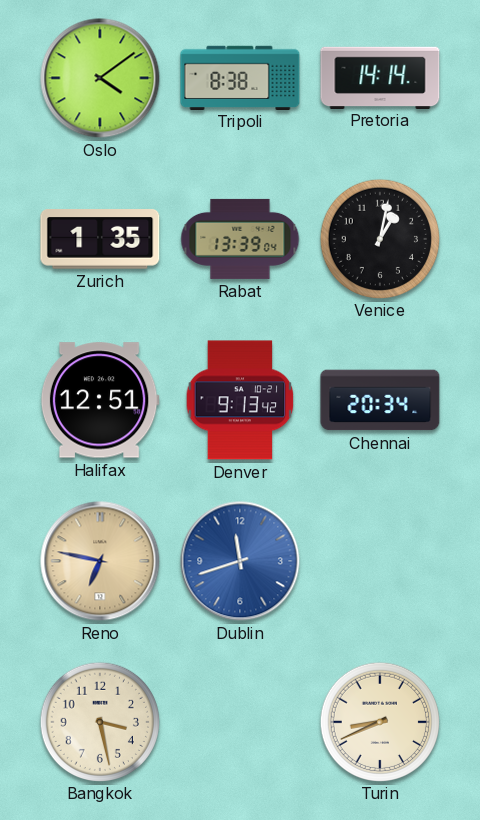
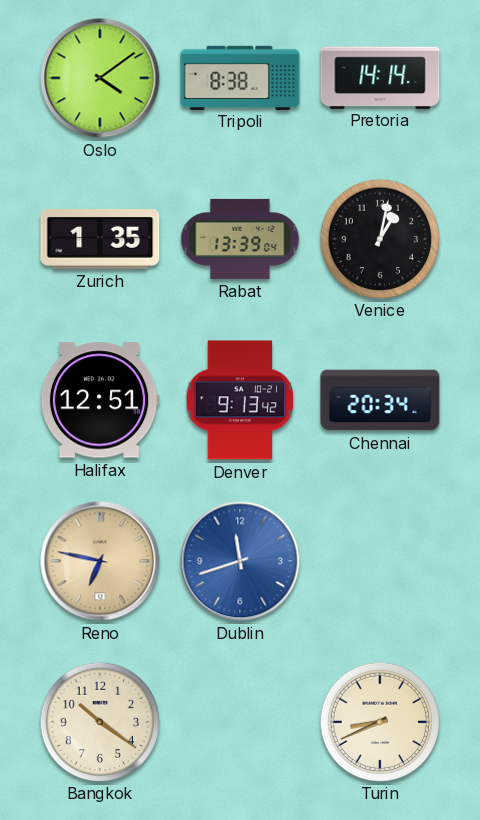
Bangkok: 3:28 -> 10:21 (99, 721)
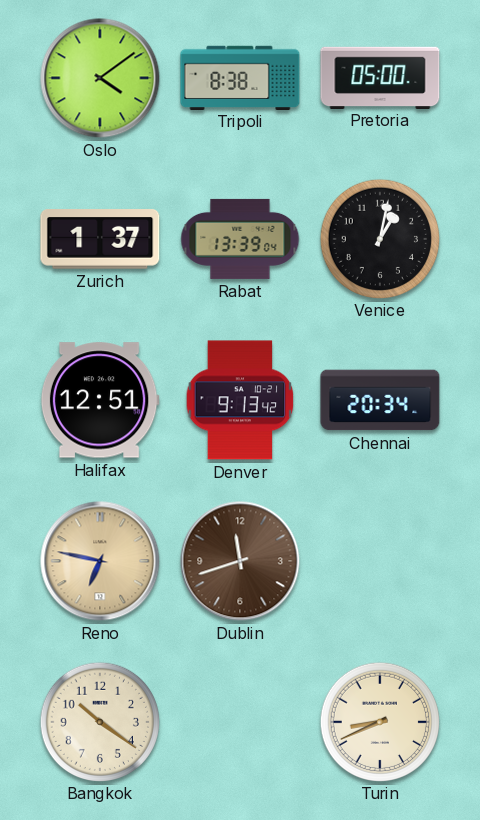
Pretoria: 14:14 -> 05:00 (380, 77)
Zurich: 1:35 -> 1:37 (100, 240)
Dublin dial: blue -> brown (240, 561)
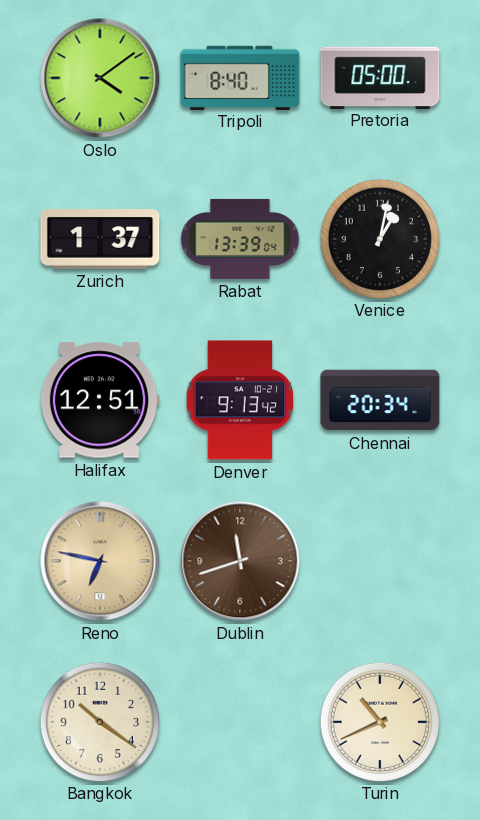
Tripoli: 8:38 -> 8:40 (240, 77)
Turin: 8:41 -> 10:41 (379, 721)
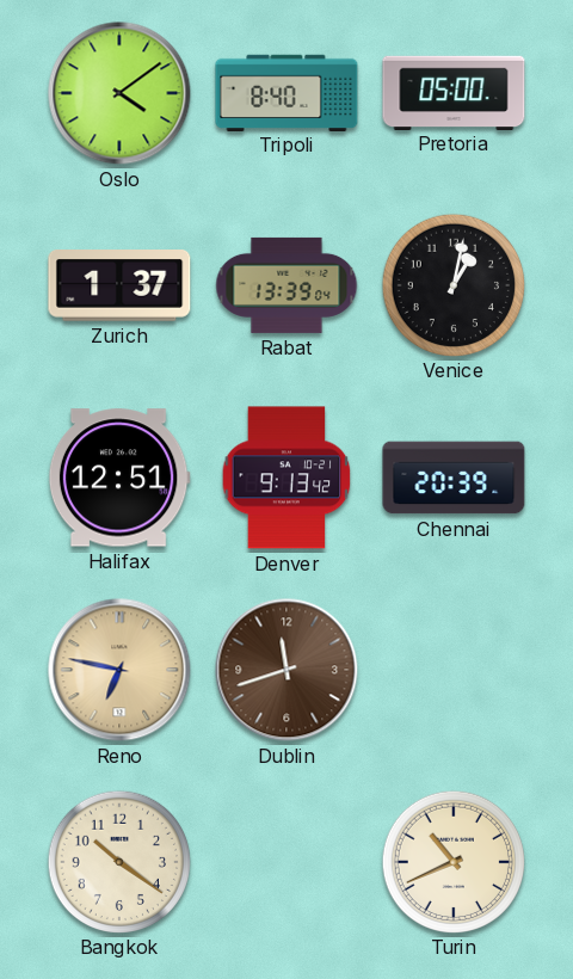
Chennai: 20:34 -> 20:39 (454, 478)
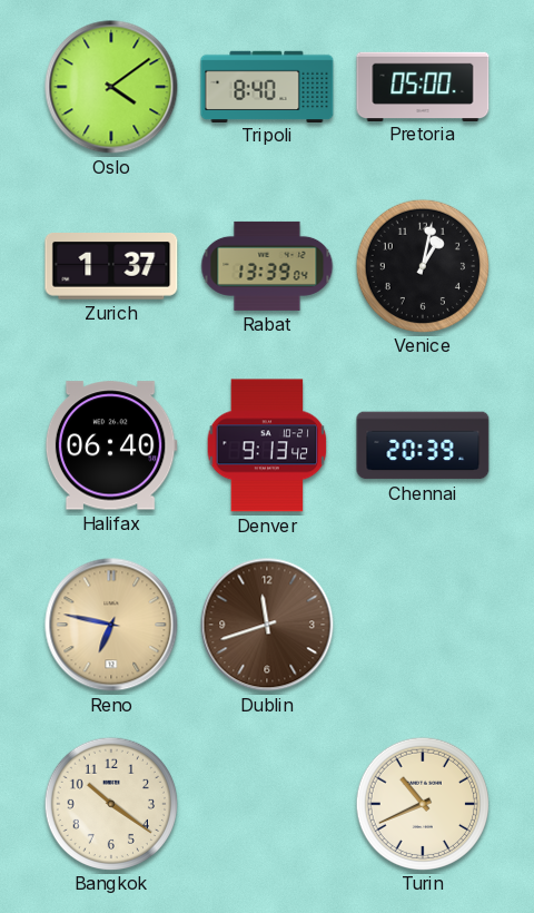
Halifax: 12:51 -> 06:40 (111, 445)
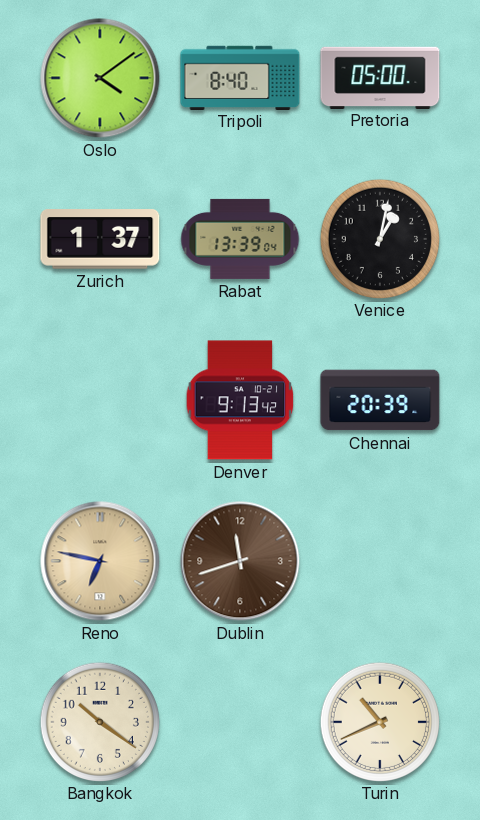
Halifax: 06:40 -> none (111, 445)
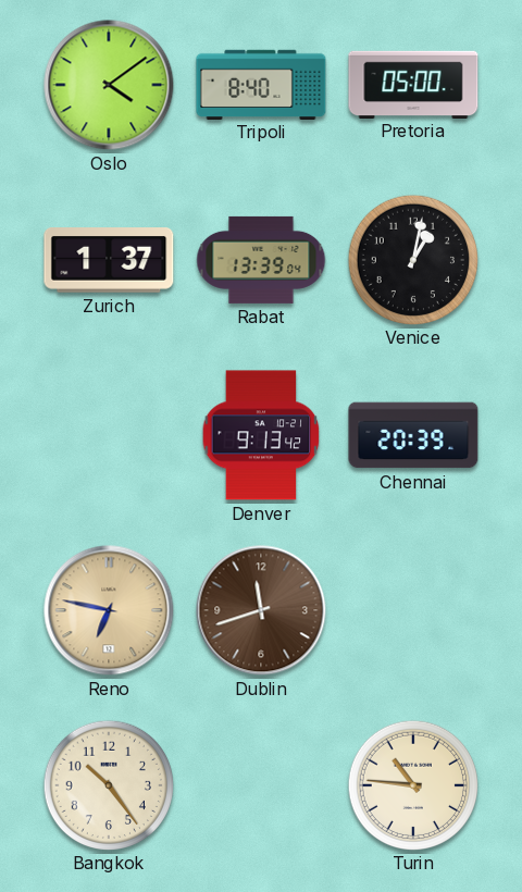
Bangkok: 10:21 -> 10:24 (108, 784)
Turin: 10:41 -> 10:46 (412, 784)
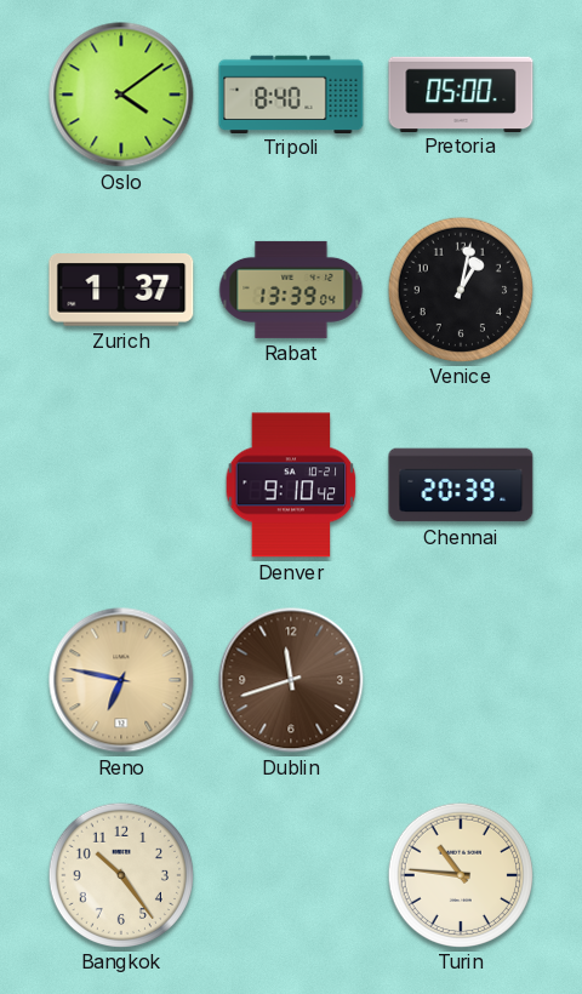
Denver: 9:13 -> 9:10 (291, 485)
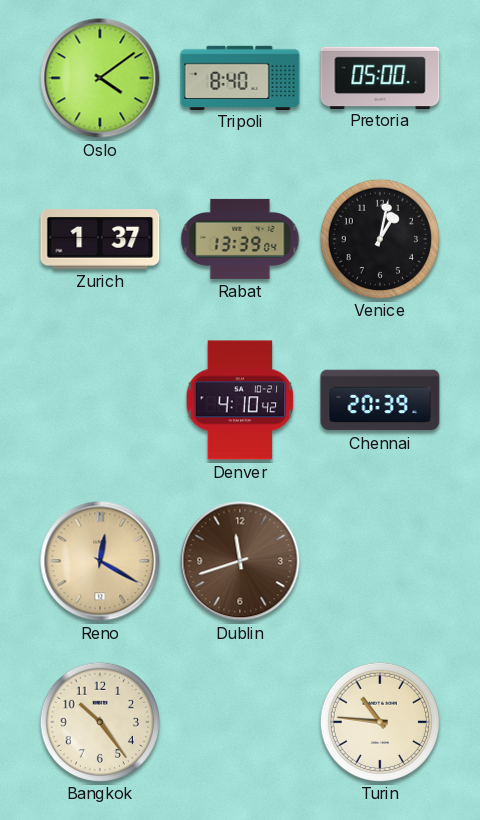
Denver: 9:10 -> 4:10 (240, 400)
Reno: 6:47 -> 12:20 (100, 561)
